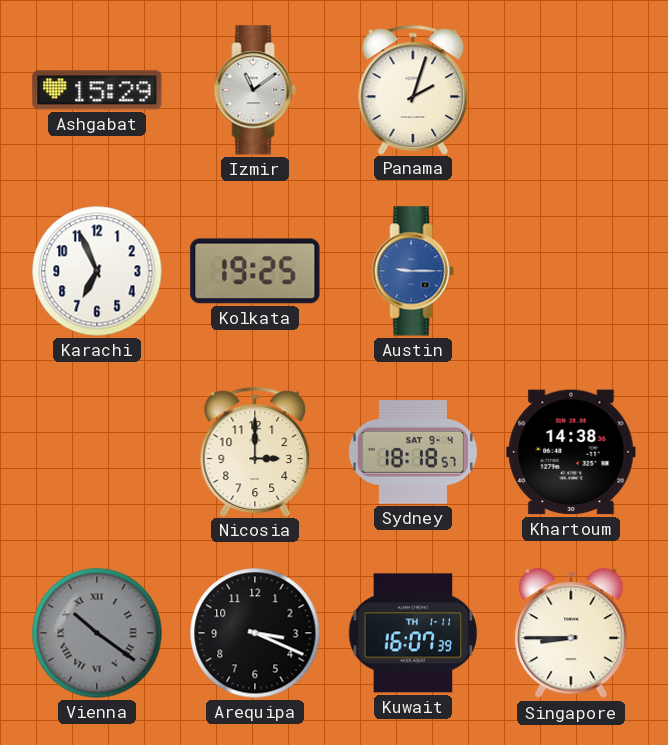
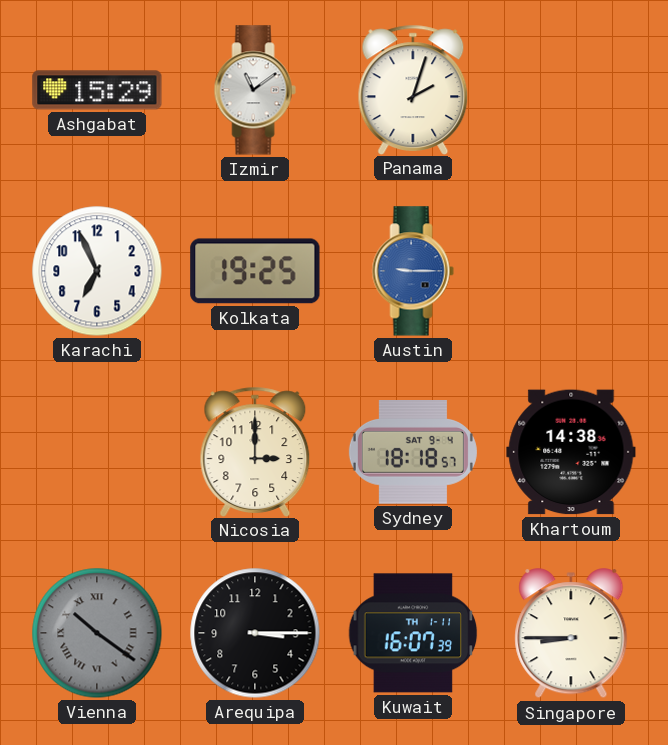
Arequipa: 3:19 -> 3:15 (255, 633)
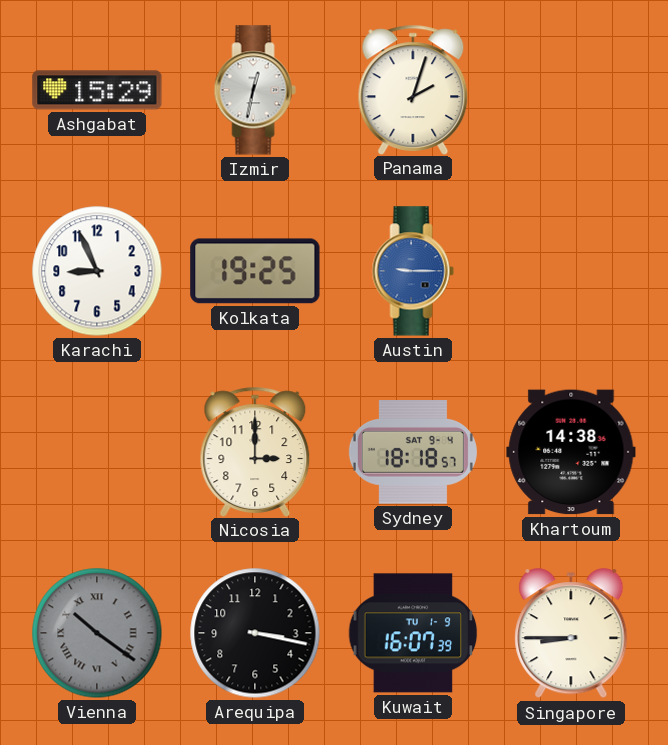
Izmir: 11:09 -> 12:32 (255, 90)
Karachi: 6:56 -> 8:56 (97, 271)
Arequipa: 3:15 -> 3:17 (255, 633)
Kuwait date: TH 1-11 -> TU 1-9 (413, 633)
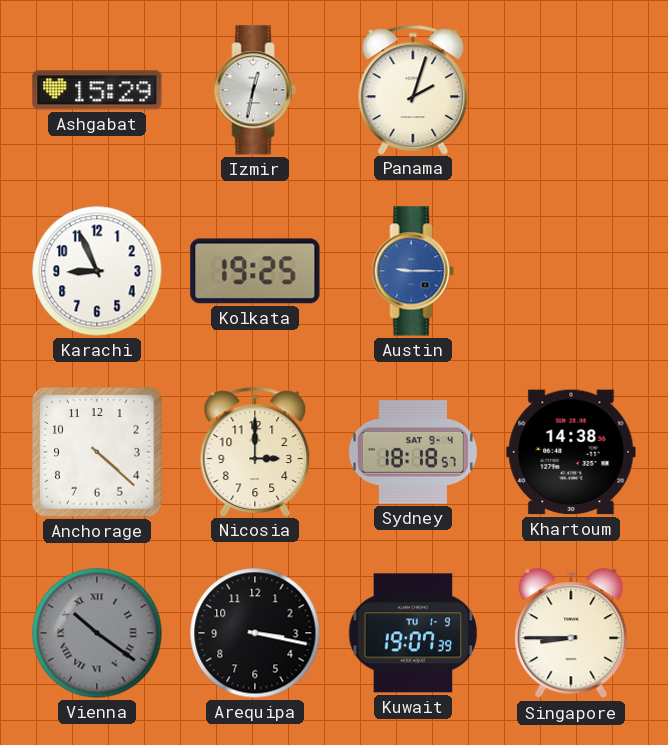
Anchorage: none -> 4:22 (97, 452)
Kuwait: 16:07 -> 19:07 (413, 633)
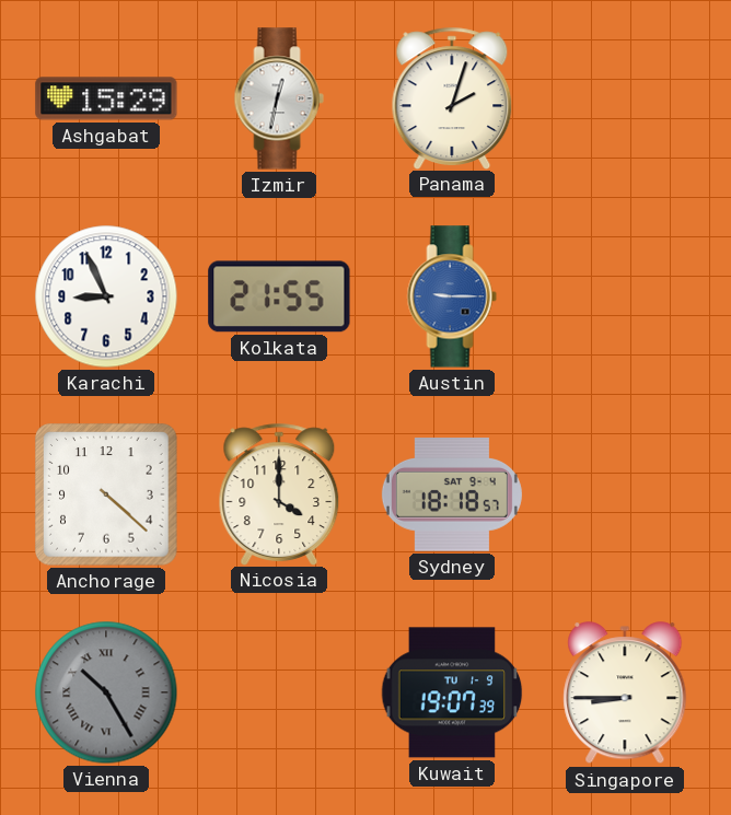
Kolkata: 19:25 -> 21:55 (279, 296)
Nicosia: 3:00 -> 4:00 (279, 493)
Khartoum: 14:38 -> none (571, 452)
Vienna: 10:21 -> 10:25 (106, 692)
Arequipa: 3:17 -> none (255, 633)
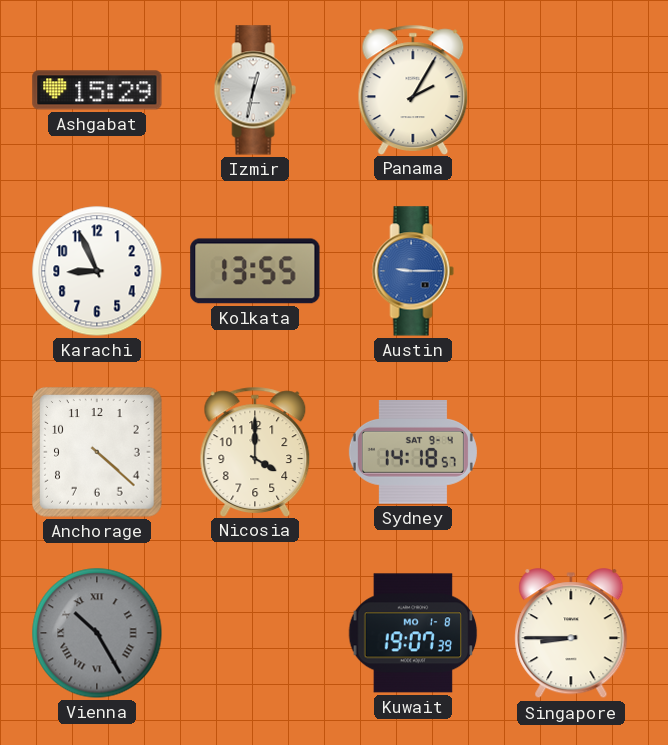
Panama: 2:03 -> 2:05 (413, 89)
Kolkata: 21:55 -> 13:55 (255, 271)
Sydney: 18:18 -> 14:18 (413, 453)
Kuwait date: TU 1-9 -> MO 1-8 (413, 633)
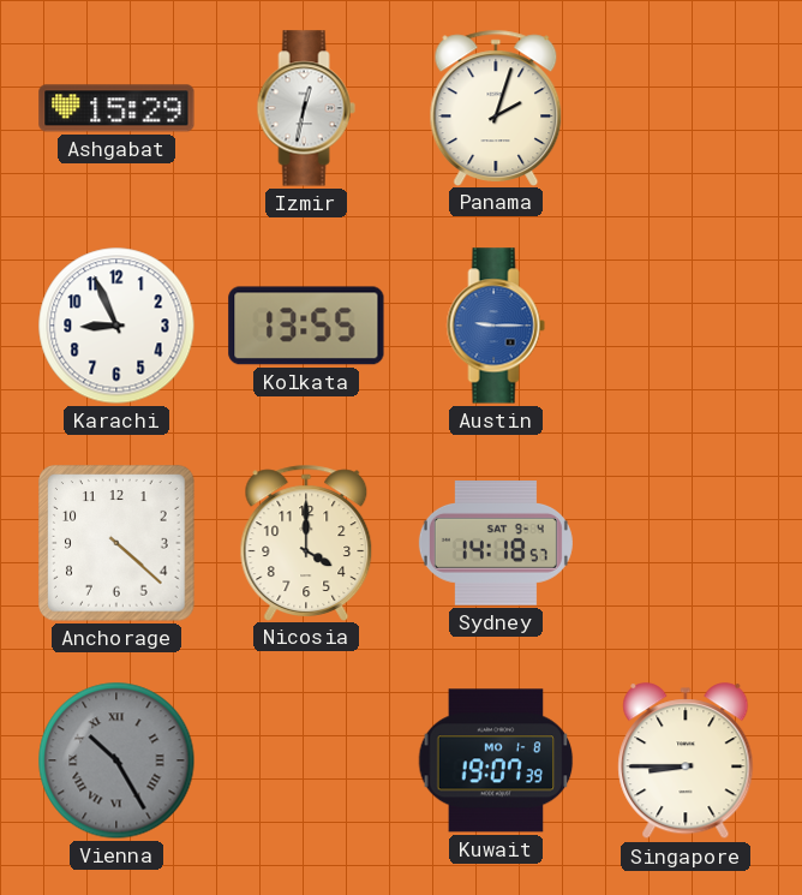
Panama: 2:05 -> 2:03 (496, 107)
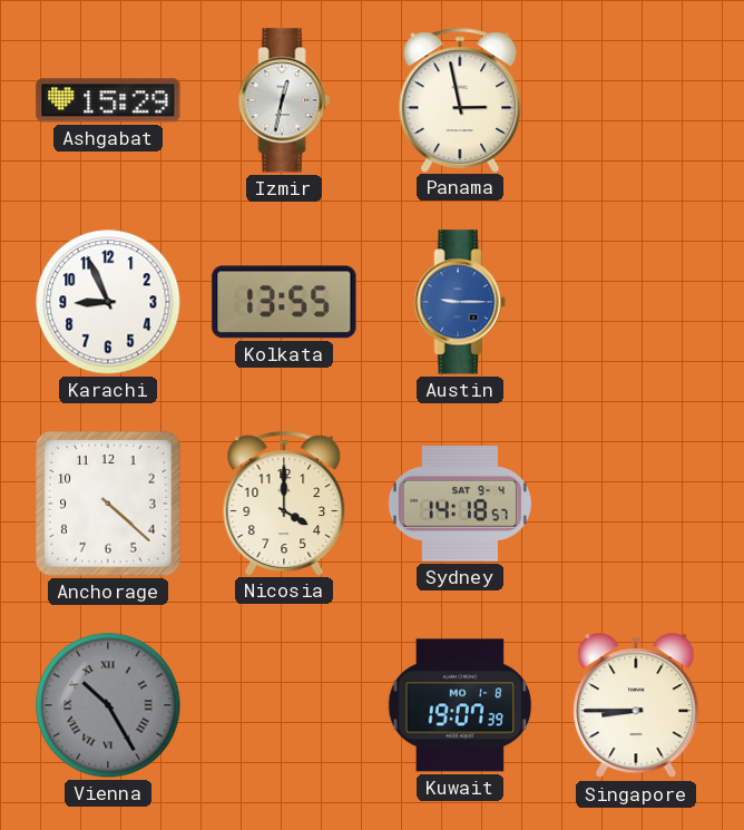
Panama: 2:03 -> 2:58 (460, 99)
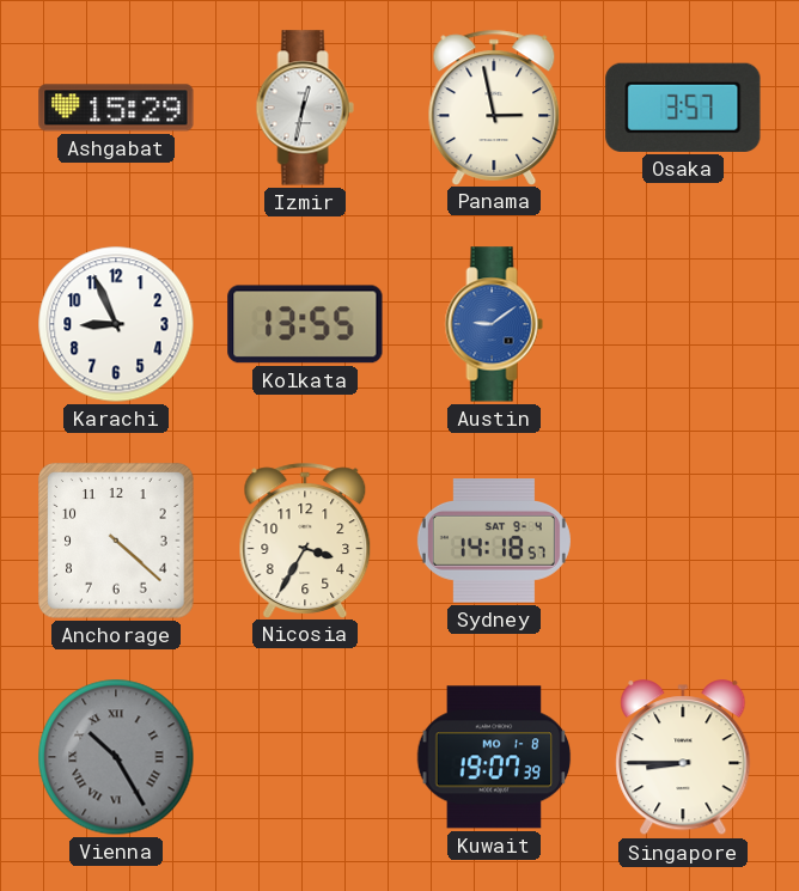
Osaka: none -> 3:57 (683, 108)
Austin: 9:15 -> 9:09 (494, 324)
Nicosia: 4:00 -> 3:35 (305, 539)
